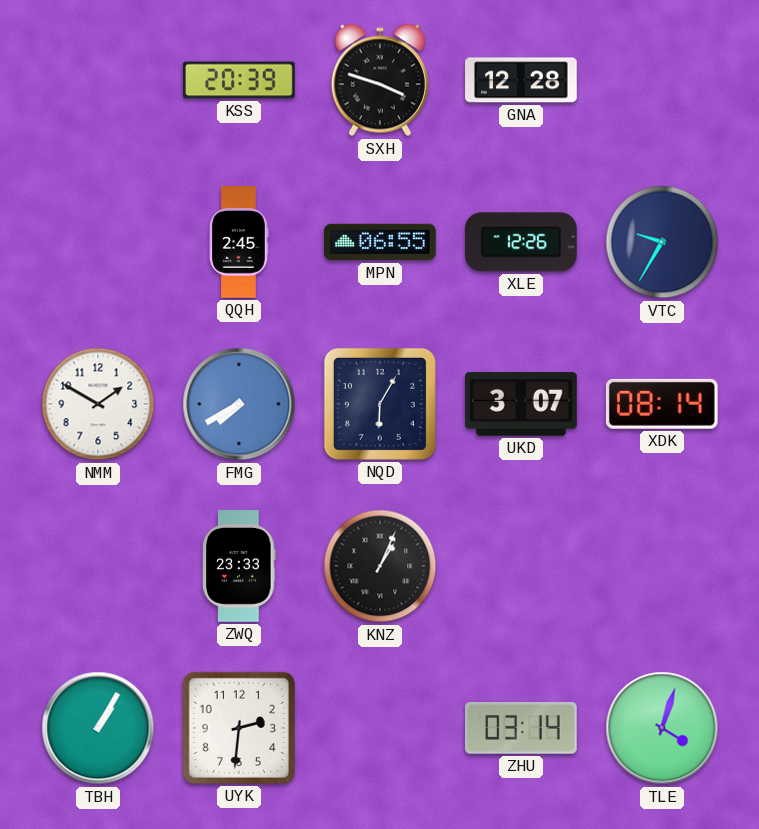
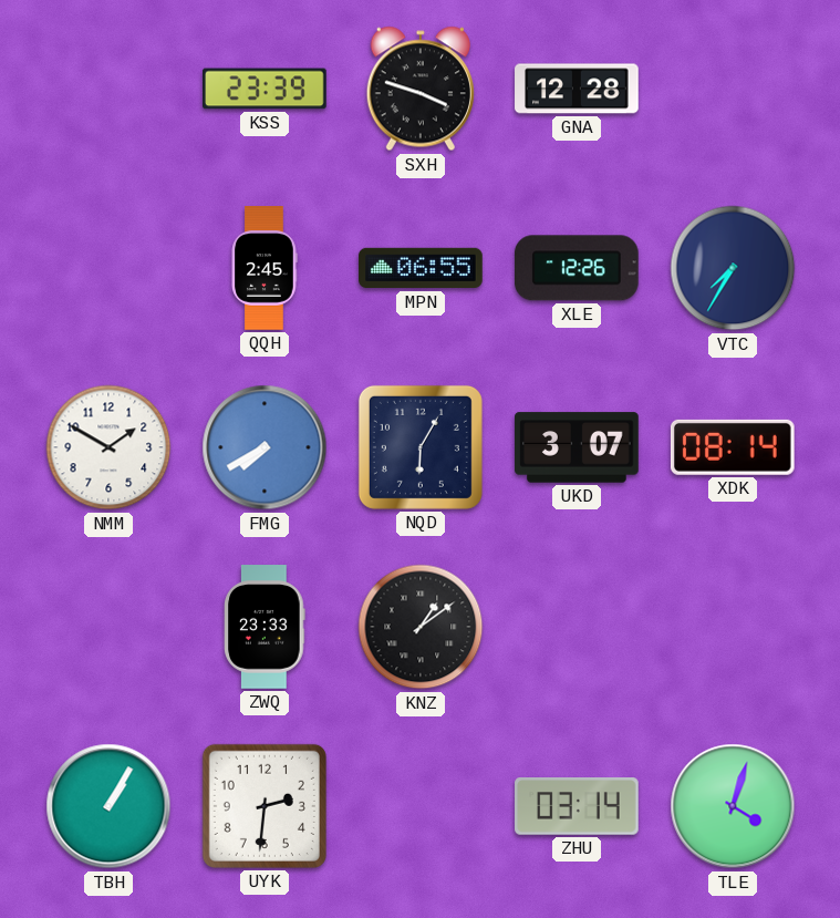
KSS: 20:39 -> 23:39 (265, 89)
VTC: 9:35 -> 7:35 (733, 268)
KNZ: 1:04 -> 1:09 (421, 627)
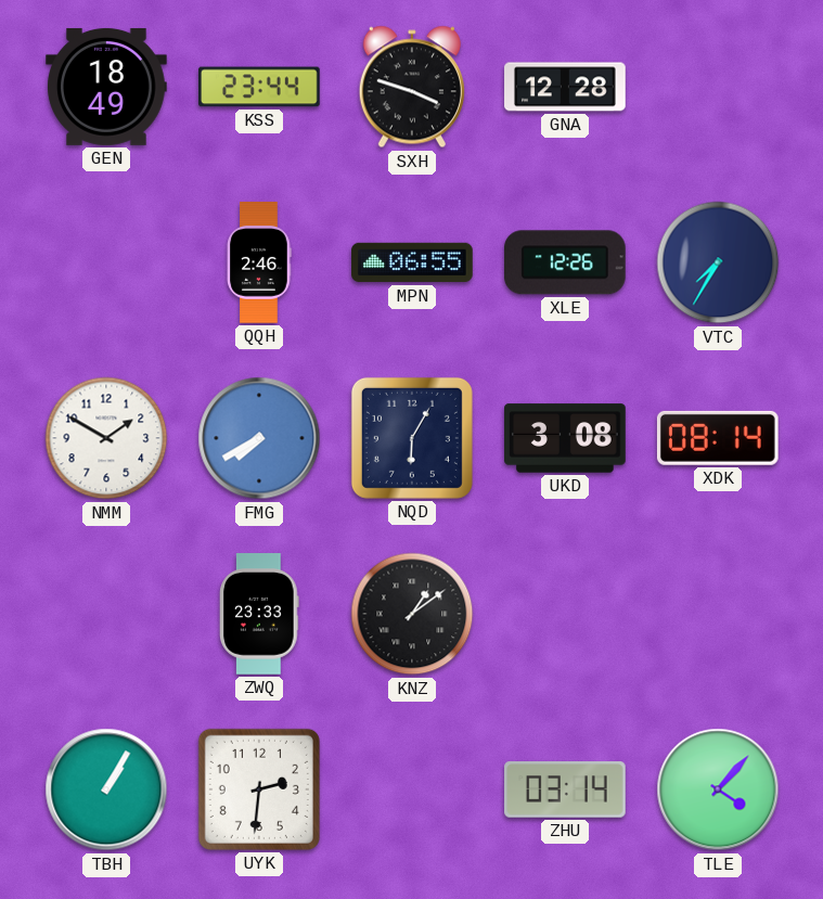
GEN: none -> 18:49 (106, 87)
KSS: 23:39 -> 23:44 (259, 87)
QQH: 2:45 -> 2:46 (259, 262)
UKD: 3:07 -> 3:08 (565, 438)
TLE: 4:03 -> 4:07 (718, 789)
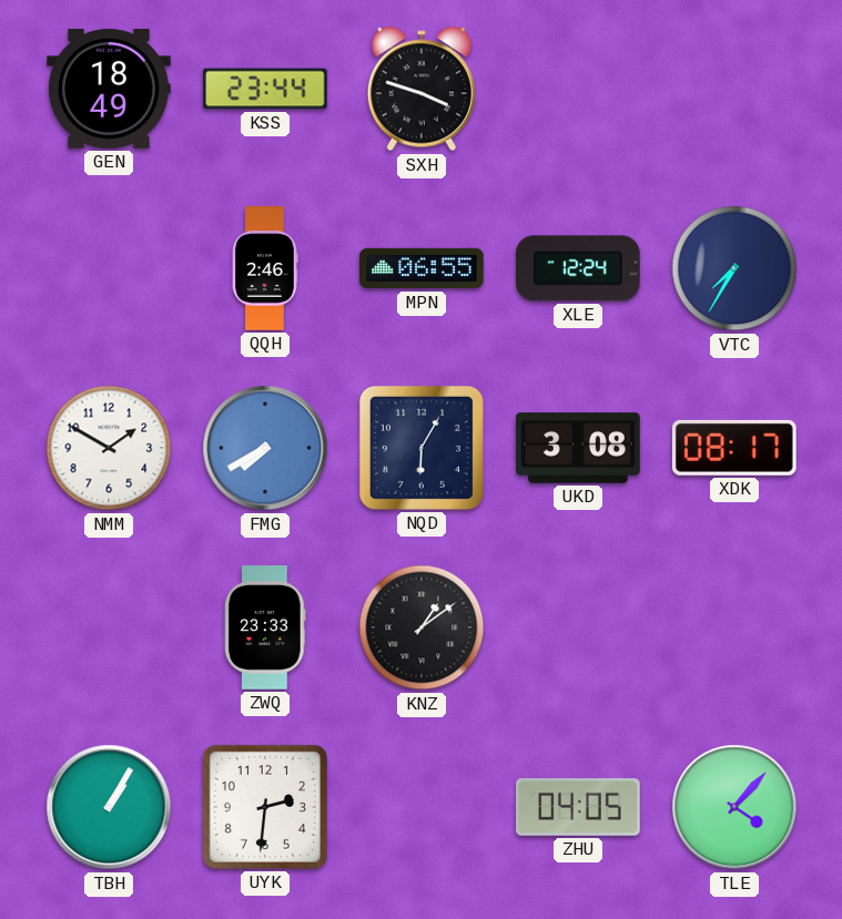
GNA: 12:28 -> none (565, 87)
XLE: 12:26 -> 12:24 (578, 268)
XDK: 08:14 -> 08:17 (734, 448)
ZHU: 03:14 -> 04:05 (578, 807)
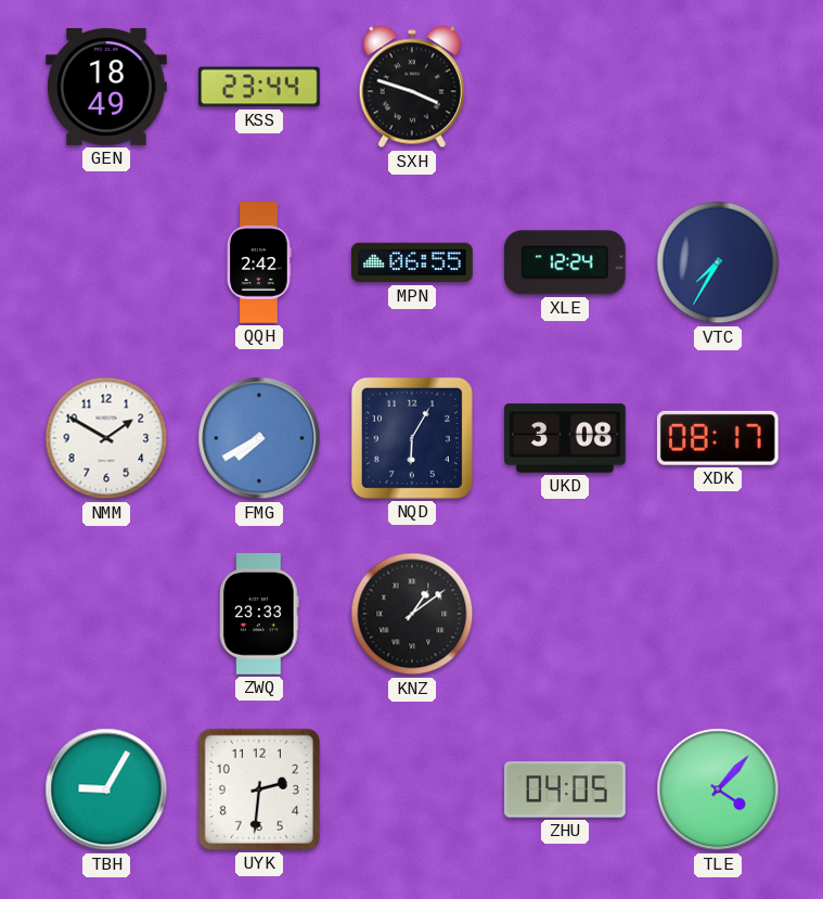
QQH: 2:46 -> 2:42 (259, 262)
TBH: 1:05 -> 9:05 (106, 789)
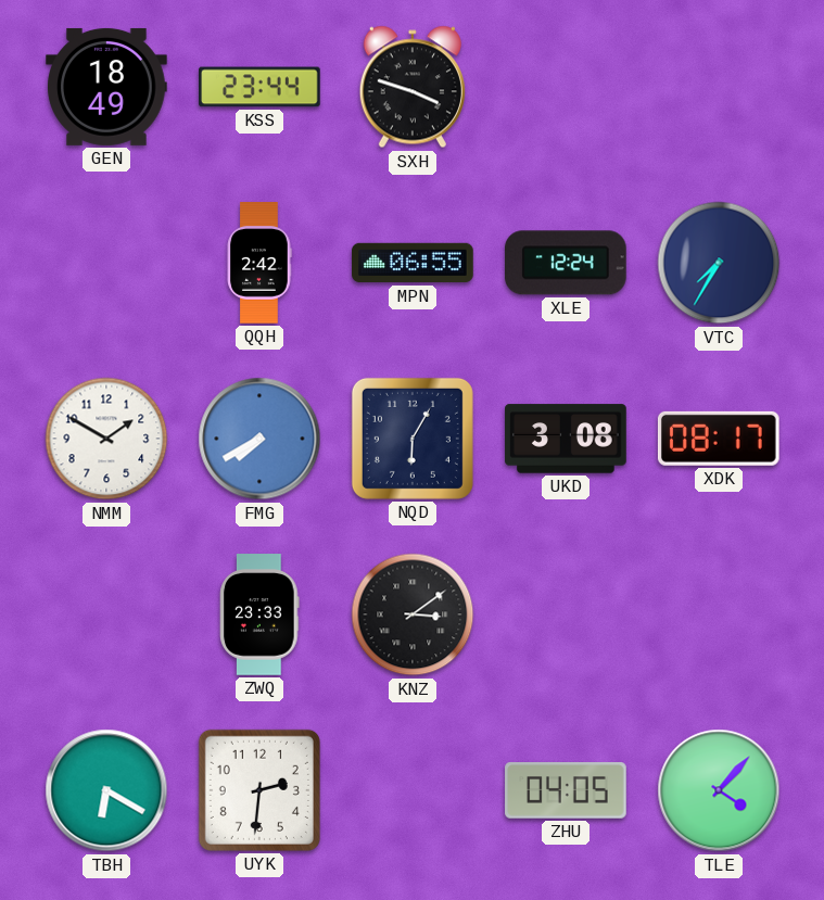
KNZ: 1:09 -> 3:09 (413, 614)
TBH: 9:05 -> 6:20 (106, 790)
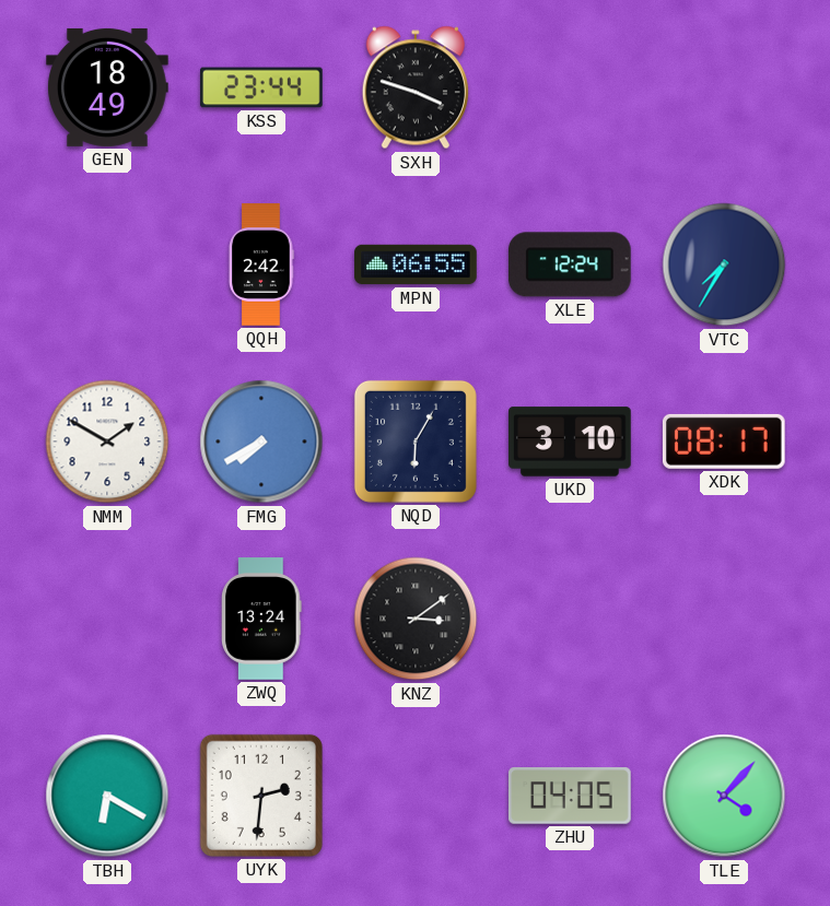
UKD: 3:08 -> 3:10 (570, 442)
ZWQ: 23:33 -> 13:24 (261, 619)
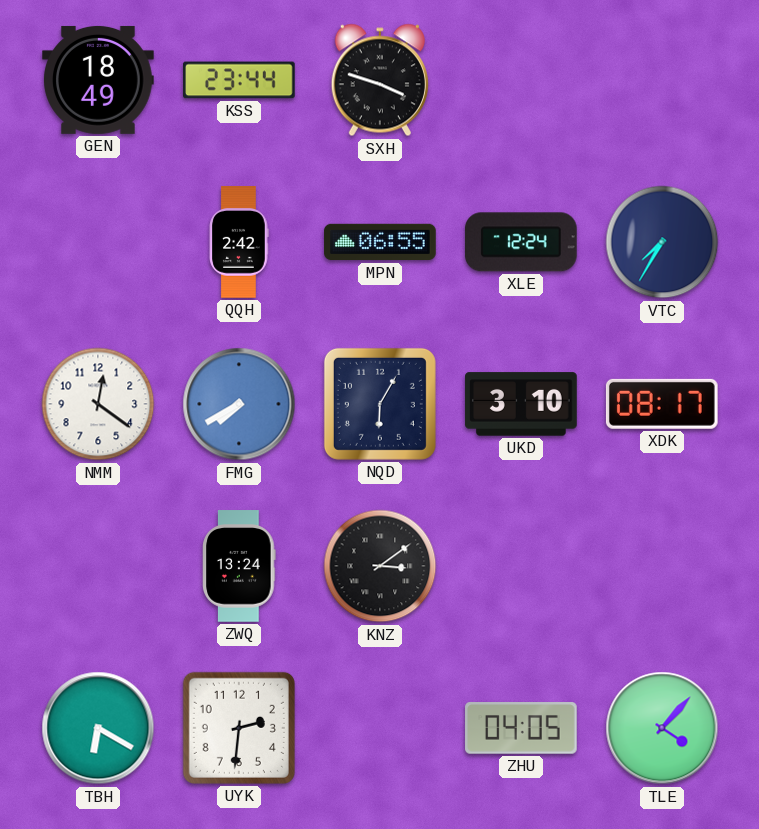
NMM: 1:50 -> 12:21 (98, 404)
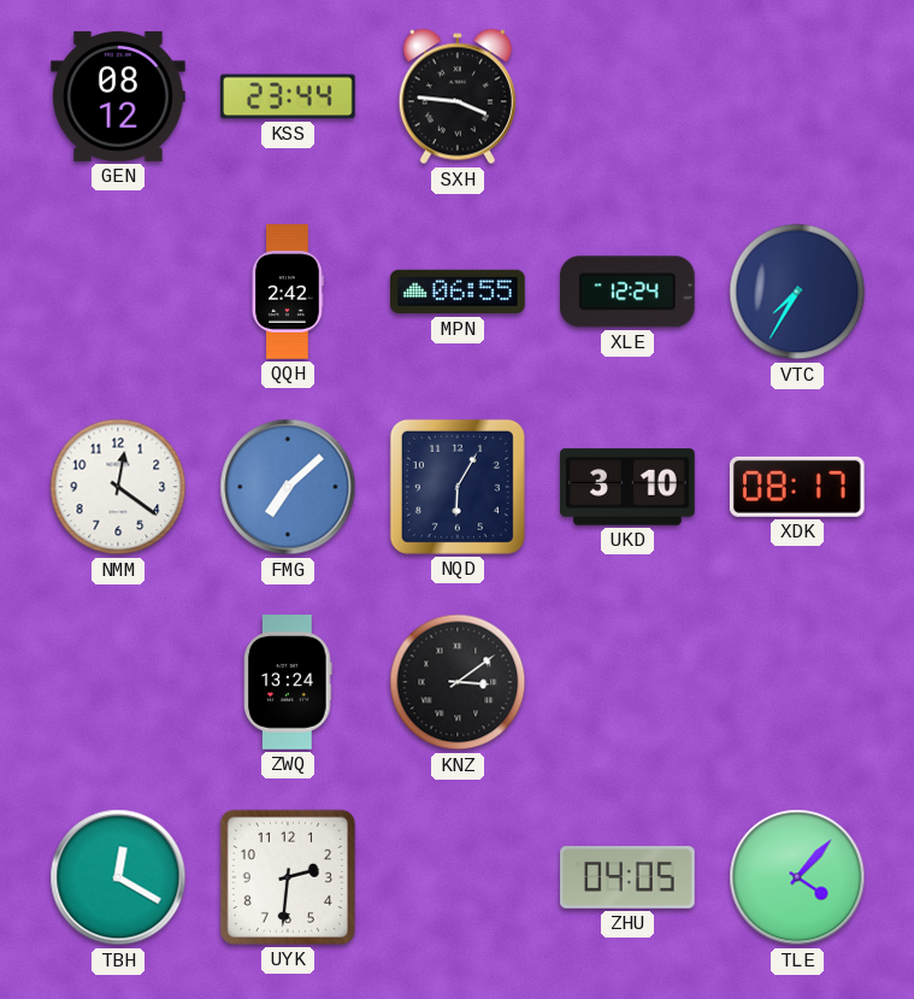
GEN: 18:49 -> 08:12 (118, 96)
SXH: 3:48 -> 3:46 (458, 96)
FMG: 7:40 -> 7:08 (288, 487)
TBH: 6:20 -> 12:20 (118, 877)
